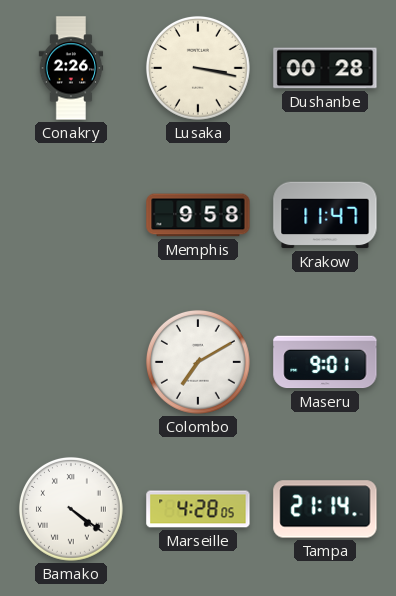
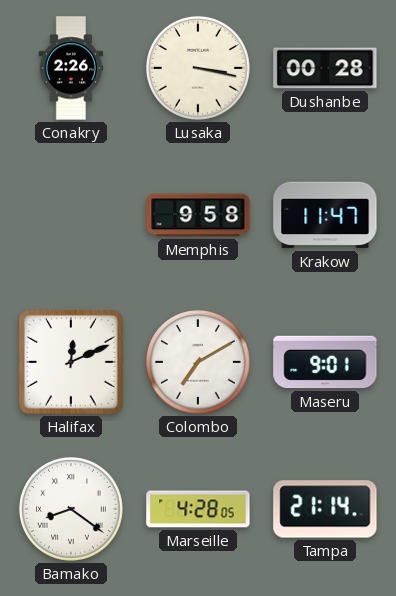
Halifax: none -> 12:11 (71, 362)
Bamako: 4:21 -> 8:21 (71, 509)
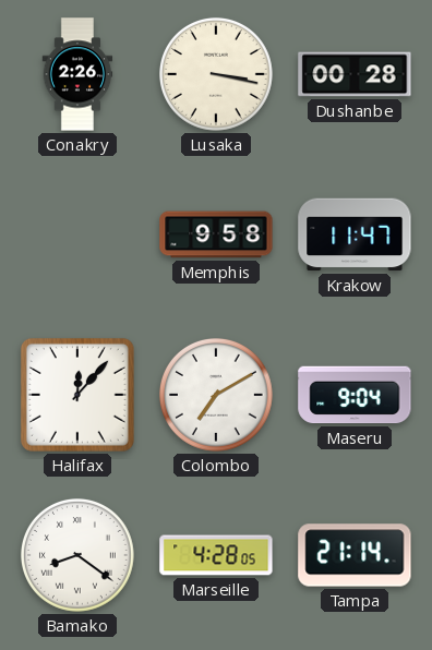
Halifax: 12:11 -> 12:07 (77, 395)
Maseru: 9:01 -> 9:04 (355, 395)
